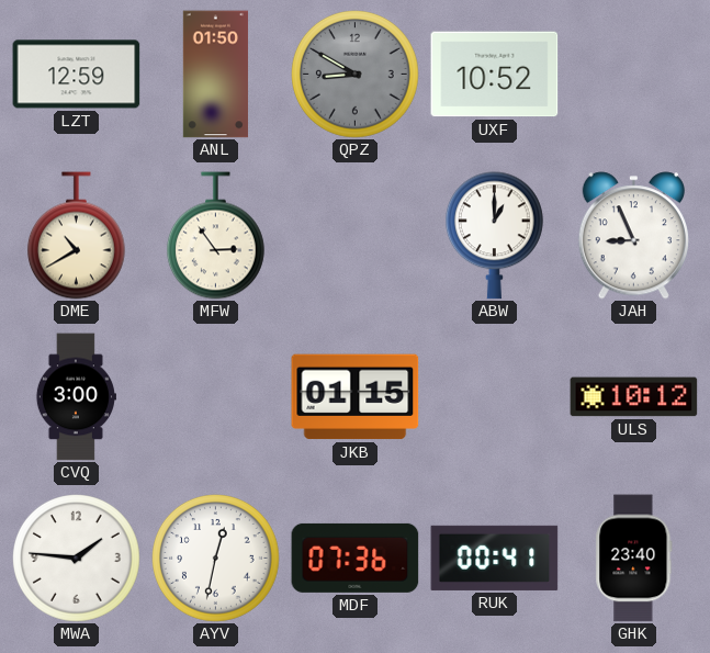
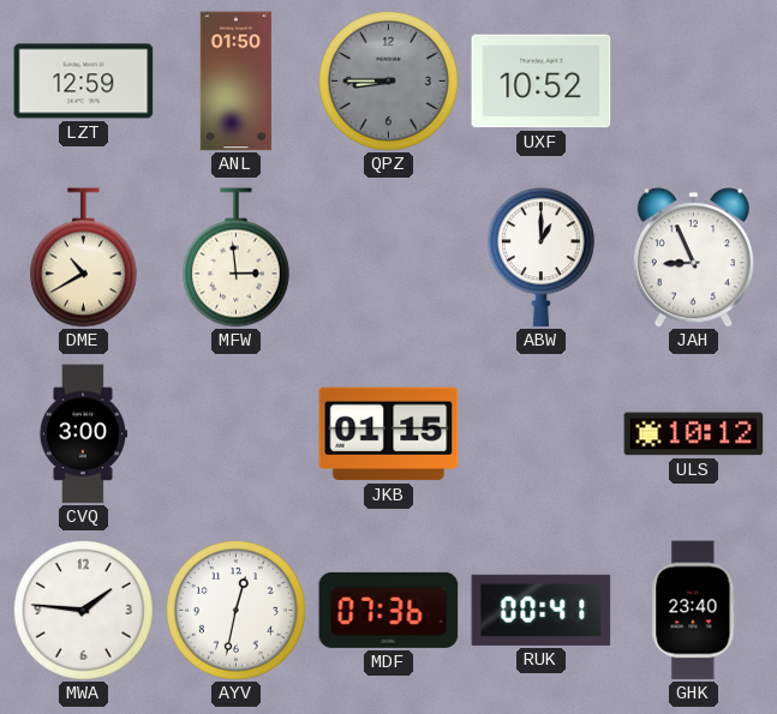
QPZ: 8:50 -> 8:45 (389, 82)
MFW: 2:54 -> 2:59 (235, 258)
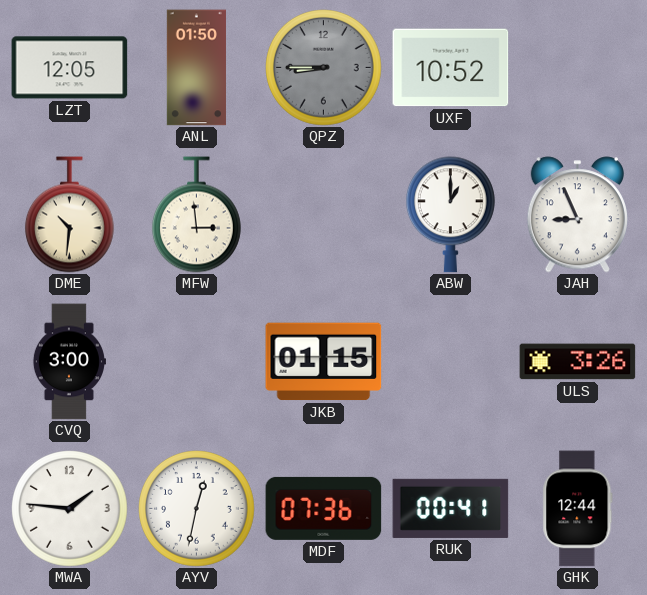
LZT: 12:59 -> 12:05 (70, 68)
DME: 10:40 -> 10:31 (69, 215)
ULS: 10:12 -> 3:26 (578, 362)
GHK: 23:40 -> 12:44 (578, 509)
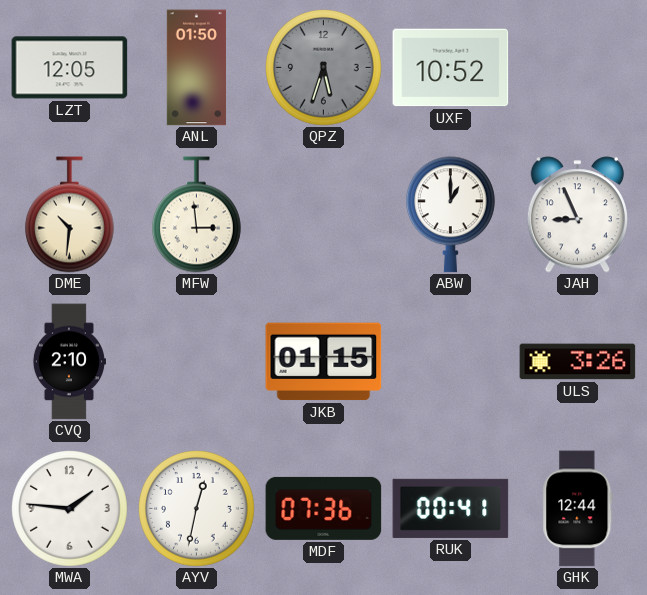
QPZ: 8:45 -> 5:33 (324, 68)
CVQ: 3:00 -> 2:10 (69, 362)
